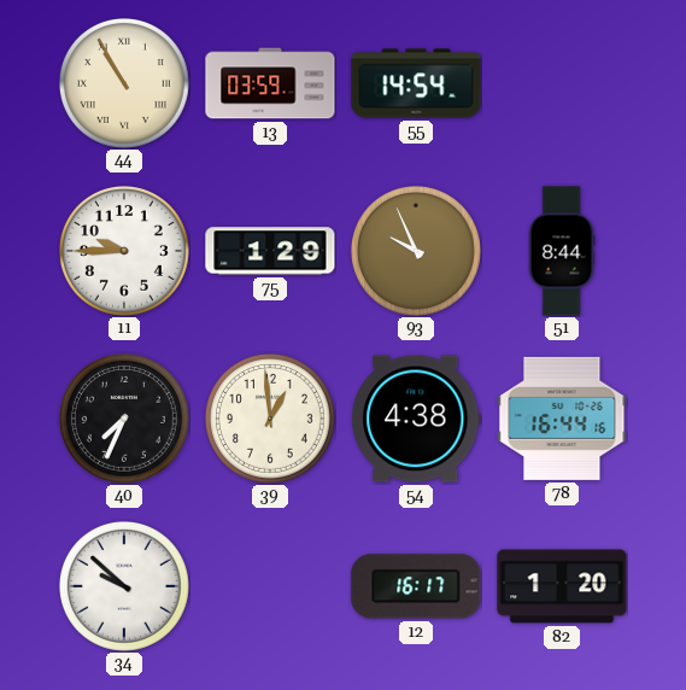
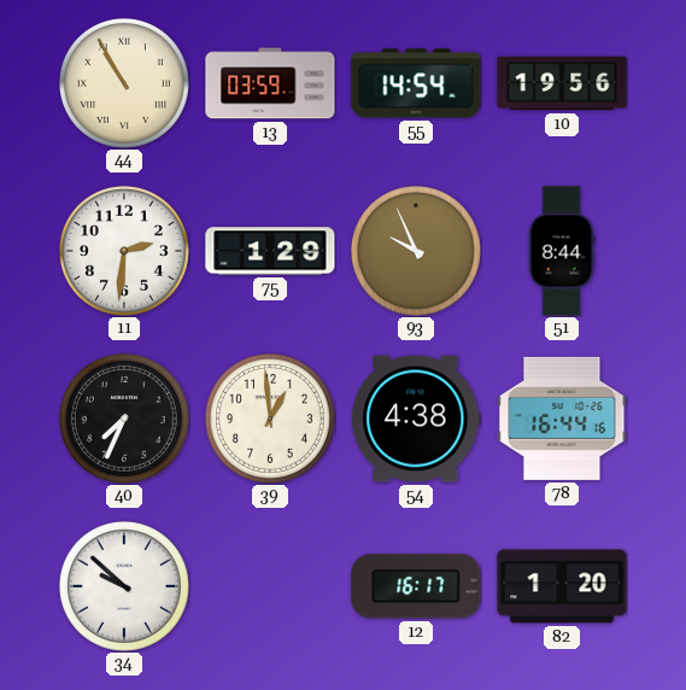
10: none -> 19:56 (562, 83)
11: 9:45 -> 2:31 (124, 251)
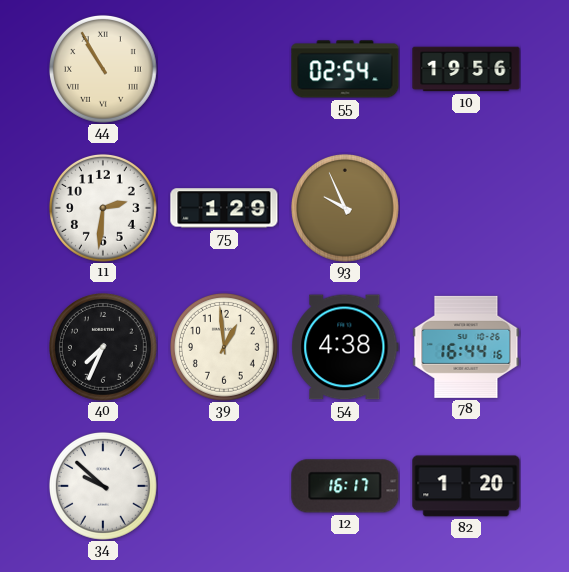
13: 03:59 -> none (270, 83)
55: 14:54 -> 02:54 (345, 69)
51: 8:44 -> none (562, 251)
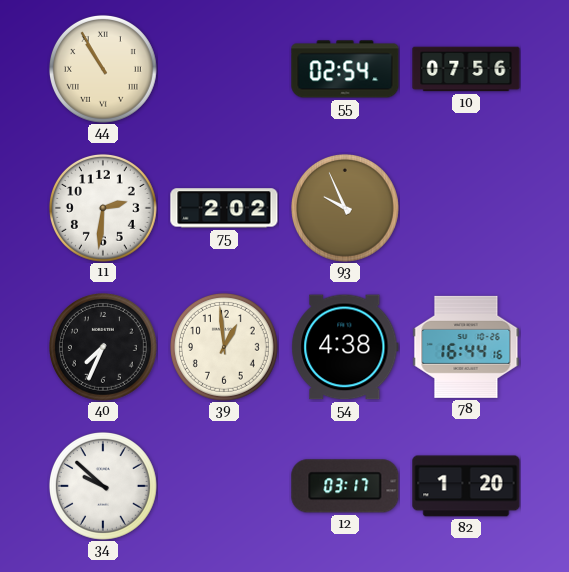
10: 19:56 -> 07:56 (466, 69)
75: 1:29 -> 2:02 (224, 208)
12: 16:17 -> 03:17 (345, 486)
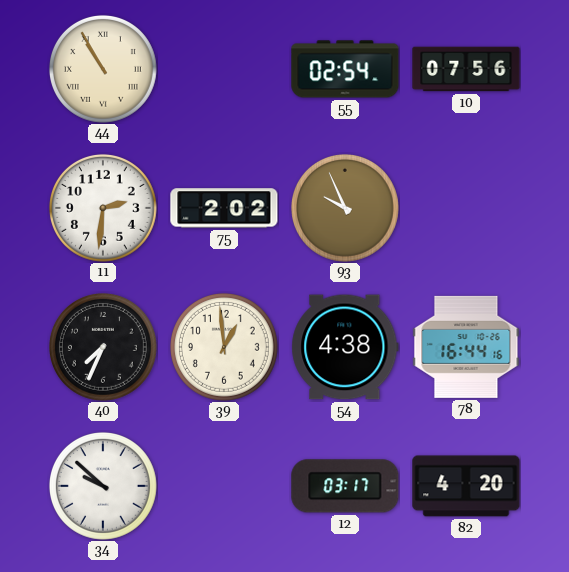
82: 1:20 -> 4:20 (466, 486)
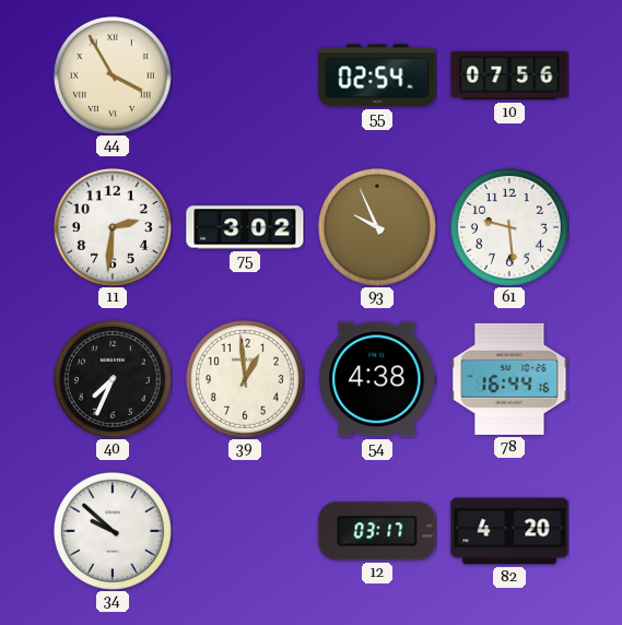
44: 10:55 -> 3:55 (113, 75)
75: 2:02 -> 3:02 (245, 227)
61: none -> 9:29 (509, 227)
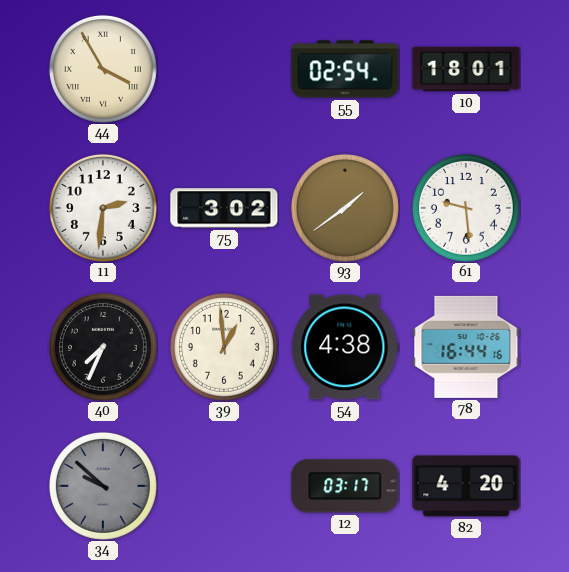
10: 07:56 -> 18:01 (466, 69)
93: 9:56 -> 1:39 (345, 208)
34 dial: white -> grey (103, 486)
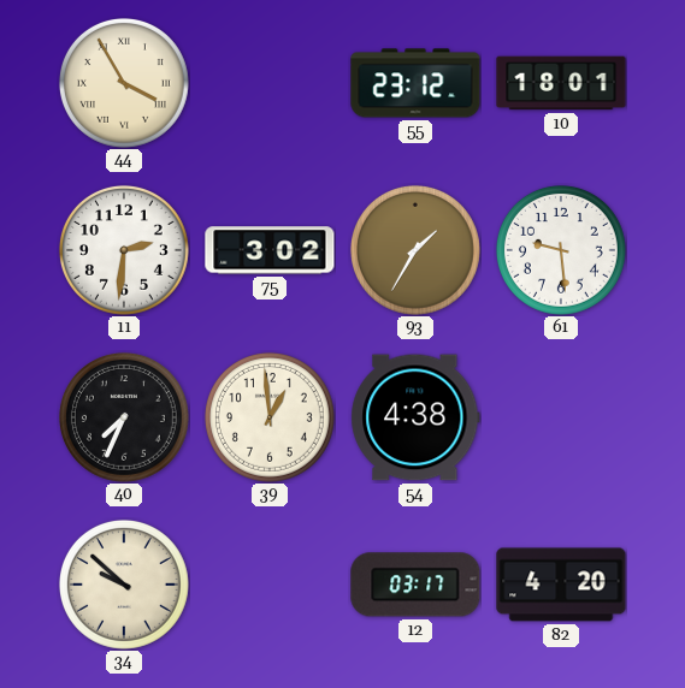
55: 02:54 -> 23:12 (415, 83)
93: 1:39 -> 1:35 (415, 250)
78: 16:44 -> none (466, 347)
34 dial: grey -> cream (124, 585)
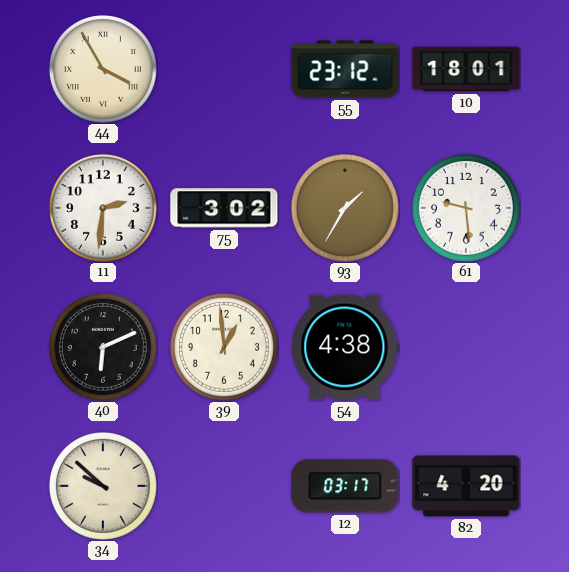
40: 7:34 -> 6:11 (103, 347)
